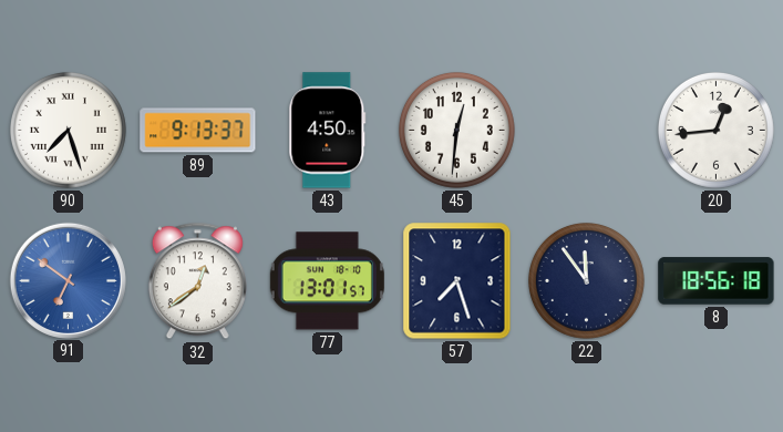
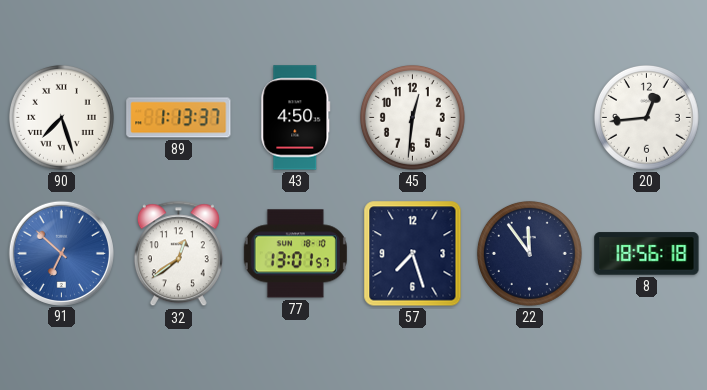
89: 9:13 -> 1:13 (179, 118)
91: 6:51 -> 6:52 (61, 253)
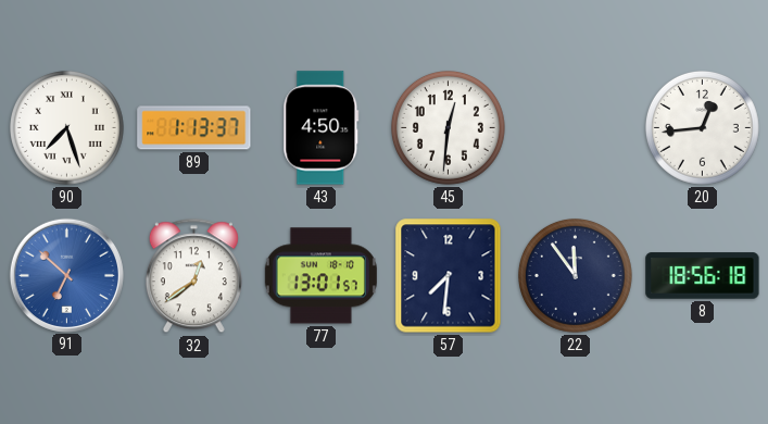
57: 7:27 -> 7:31 (449, 276)
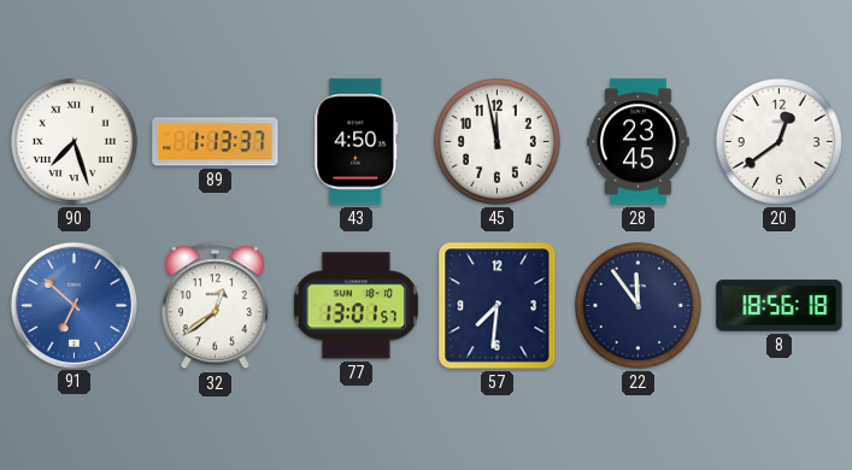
45: 12:31 -> 11:58 (496, 141)
28: none -> 23:45 (639, 142)
20: 12:44 -> 12:39 (778, 141)
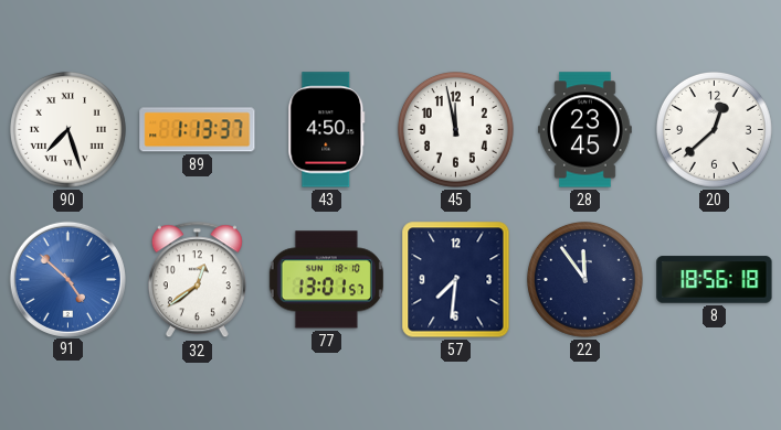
20: 12:39 -> 12:38 (714, 129)
91: 6:52 -> 4:52 (67, 279)
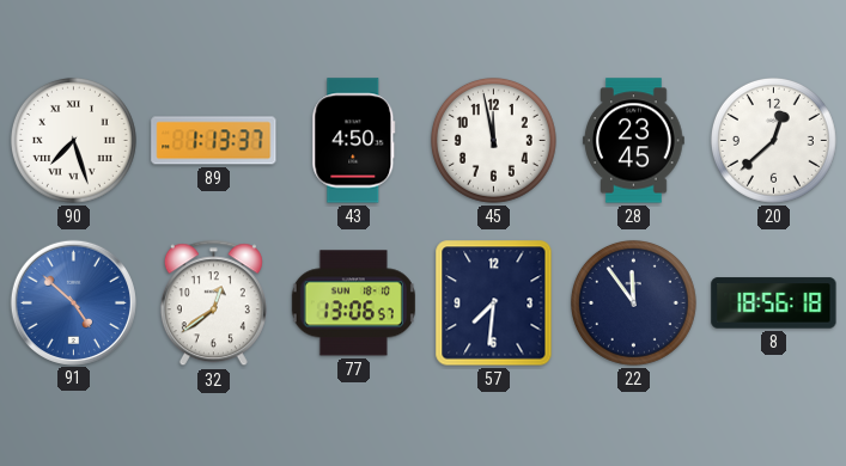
77: 13:01 -> 13:06 (353, 303)
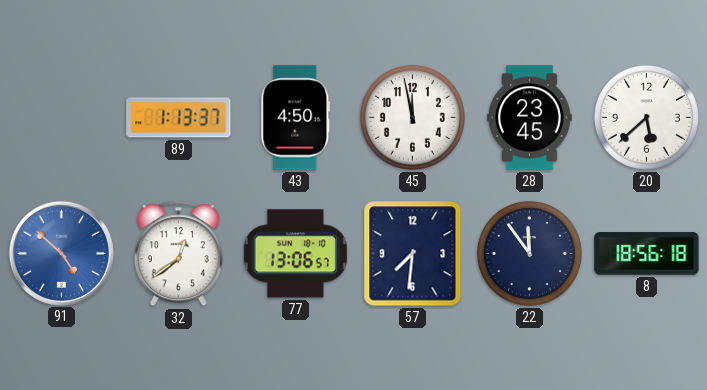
90: 7:27 -> none (73, 140)
20: 12:38 -> 5:38 (646, 117)
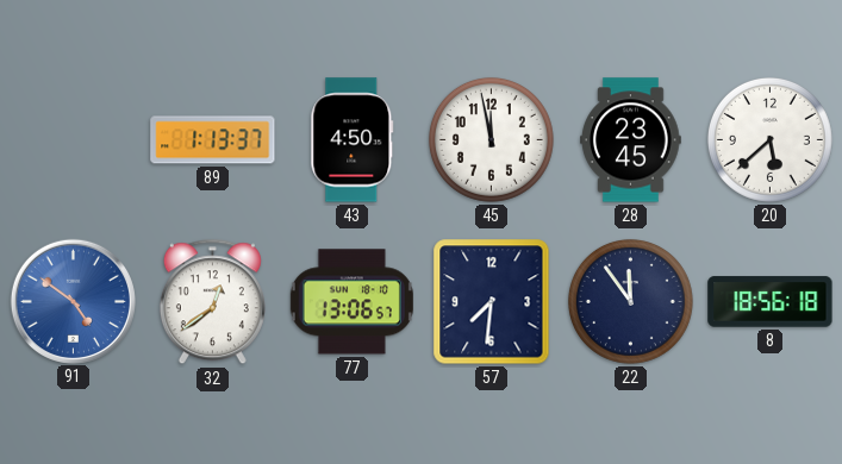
91: 4:52 -> 4:51 (73, 301)
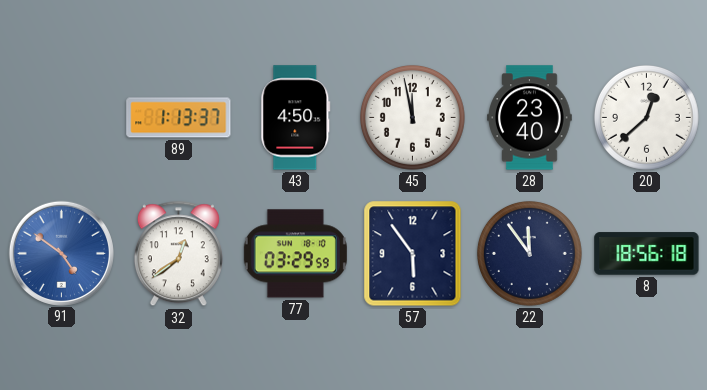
28: 23:45 -> 23:40 (530, 118)
20: 5:38 -> 12:38 (646, 117)
77: 13:06 -> 03:29 (295, 254)
57: 7:31 -> 5:54 (413, 254)
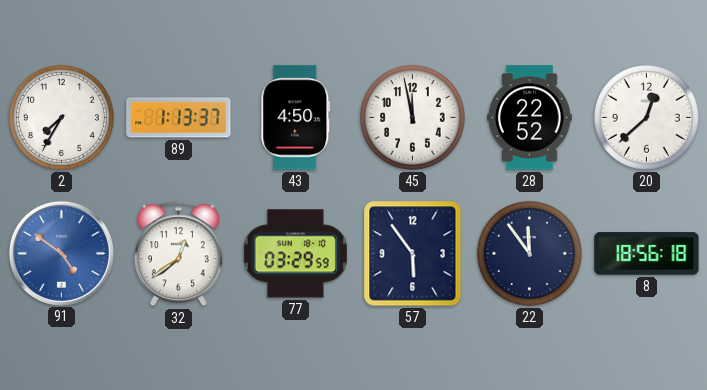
2: none -> 7:35 (61, 117)
28: 23:40 -> 22:52 (530, 118)
